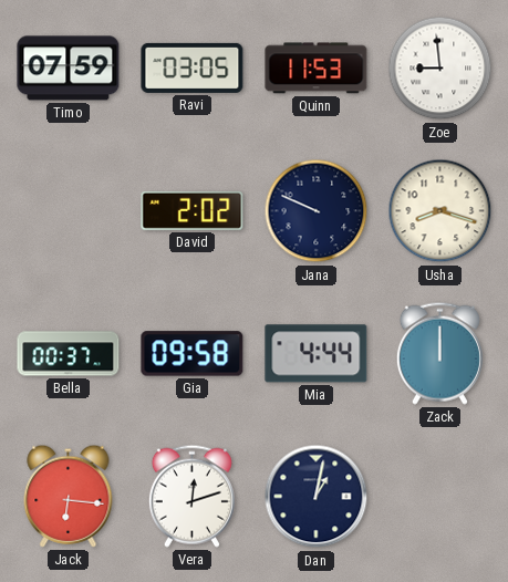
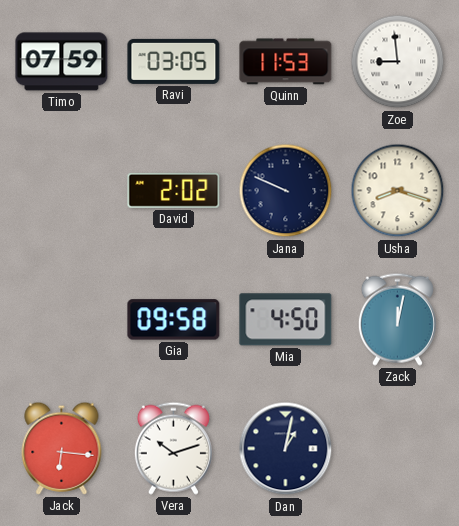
Bella: 00:37 -> none (69, 354)
Mia: 4:44 -> 4:50 (286, 320)
Zack: 12:00 -> 12:02 (397, 319)
Vera: 12:12 -> 10:12 (173, 448)
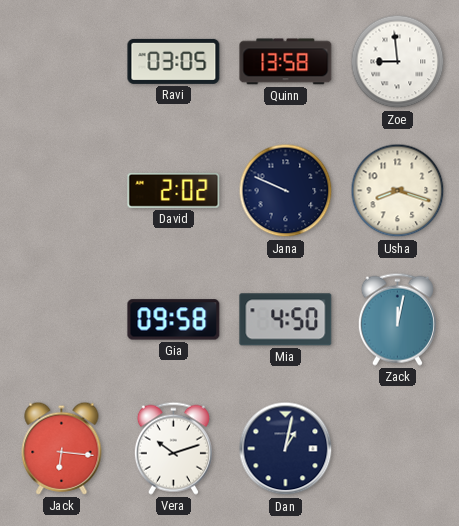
Timo: 07:59 -> none (62, 62)
Quinn: 11:53 -> 13:58 (286, 62)
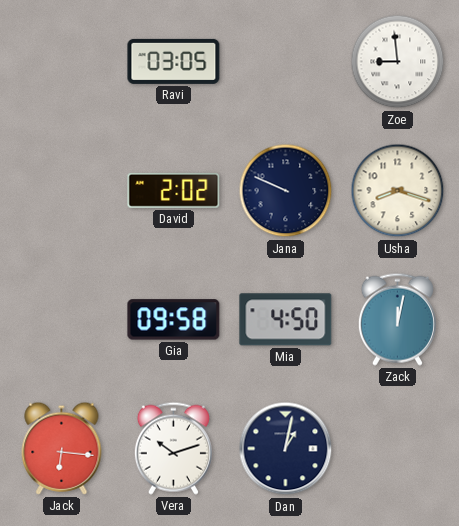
Quinn: 13:58 -> none (286, 62)
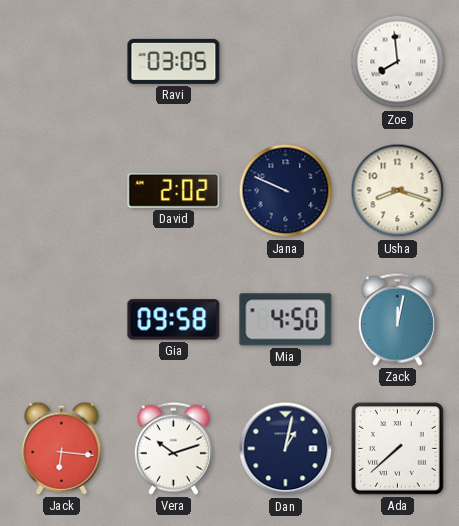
Zoe: 8:59 -> 7:59 (398, 62)
Ada: none -> 7:38 (398, 449)
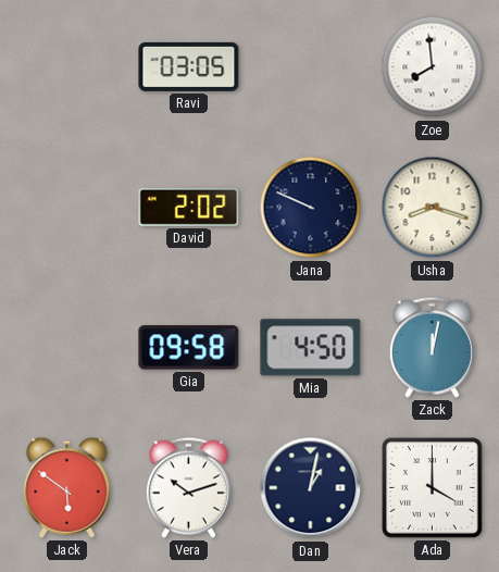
Jack: 6:16 -> 5:51 (67, 487)
Ada: 7:38 -> 4:00 (433, 488)
